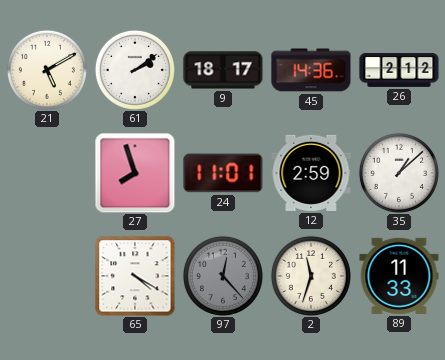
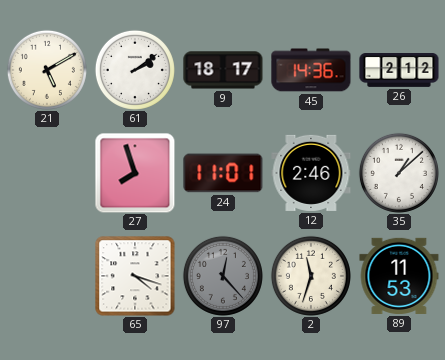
12: 2:59 -> 2:46 (311, 173)
65: 4:20 -> 4:18 (135, 276)
89: 11:33 -> 11:53 (399, 276)
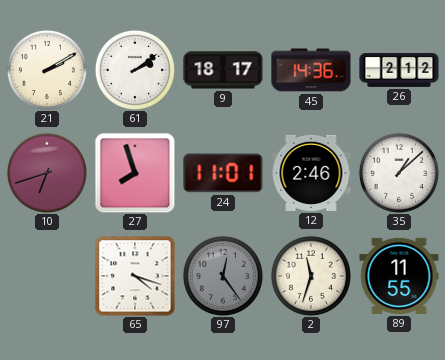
21: 5:10 -> 2:10 (47, 70)
10: none -> 6:42 (47, 173)
97: 12:23 -> 12:24 (223, 276)
89: 11:53 -> 11:55 (399, 276)
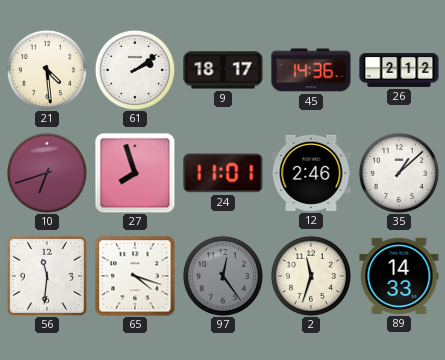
21: 2:10 -> 4:29 (47, 70)
56: none -> 11:31 (47, 276)
89: 11:55 -> 14:33 (399, 276)
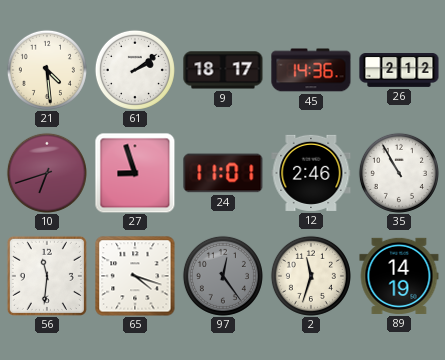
27: 7:57 -> 8:57 (135, 173)
35: 1:08 -> 10:55 (399, 173)
89: 14:33 -> 14:19 (399, 276)
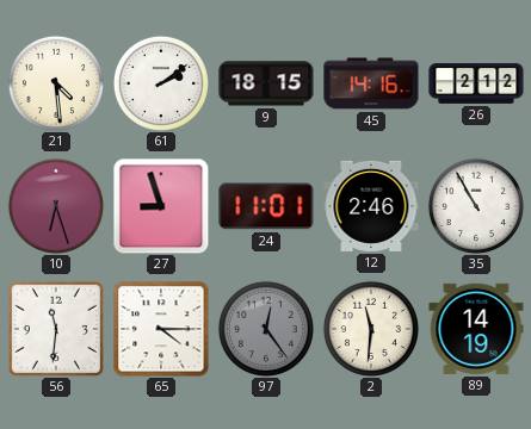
9: 18:17 -> 18:15 (266, 83)
45: 14:36 -> 14:16 (371, 83)
10: 6:42 -> 6:27 (56, 206)
65: 4:18 -> 4:15 (161, 329)
2: 11:33 -> 11:31 (371, 329)
